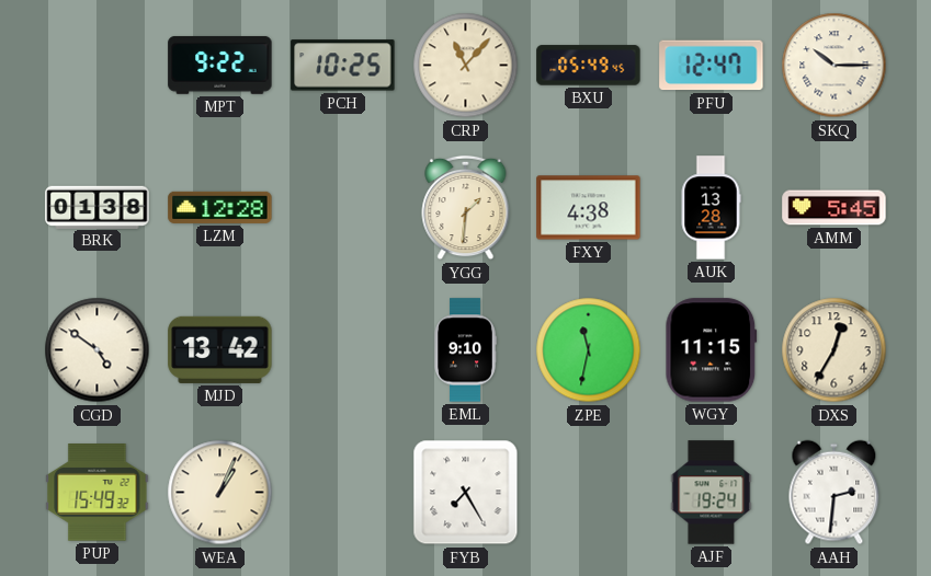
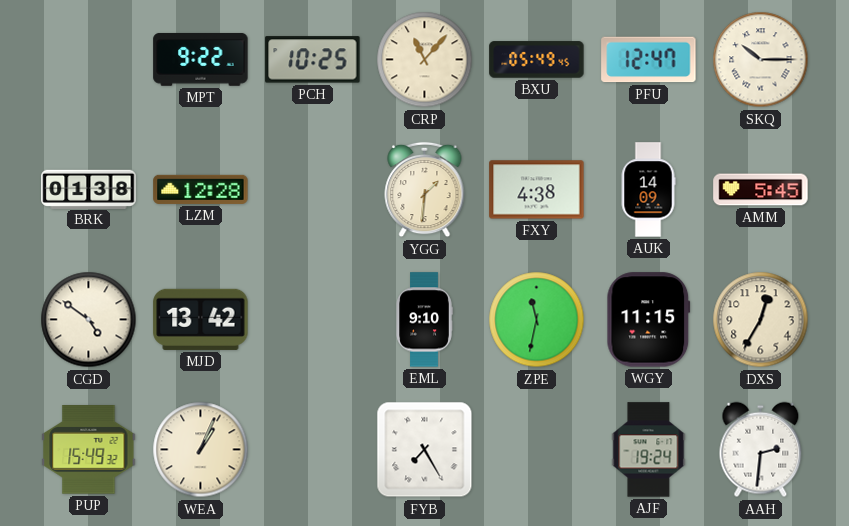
AUK: 13:28 -> 14:09 (648, 190)
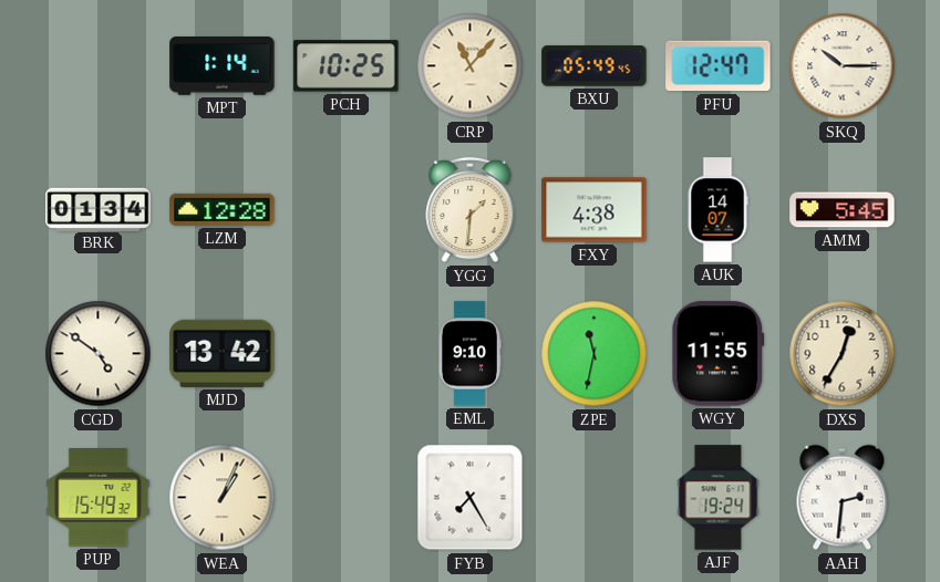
MPT: 9:22 -> 1:14 (223, 65)
BRK: 01:38 -> 01:34 (99, 209)
AUK: 14:09 -> 14:07 (717, 210)
WGY: 11:15 -> 11:55 (719, 354)
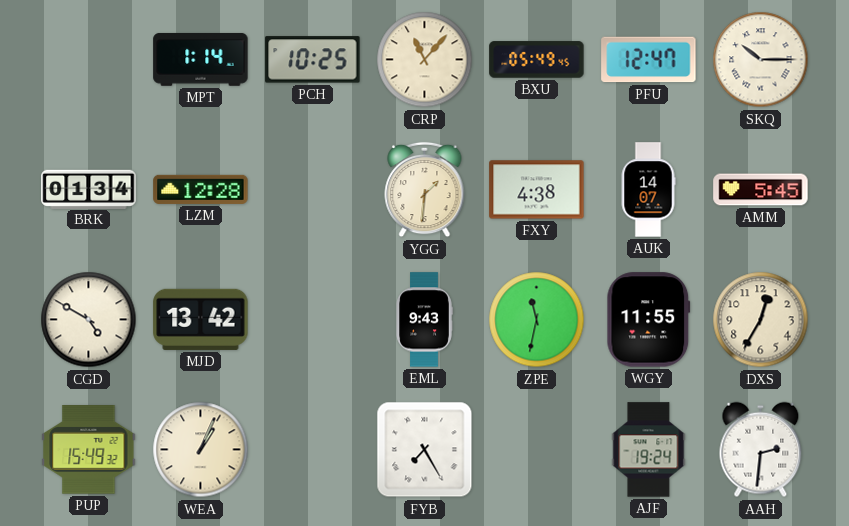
CGD: 4:51 -> 4:50 (89, 320)
EML: 9:10 -> 9:43 (424, 320)
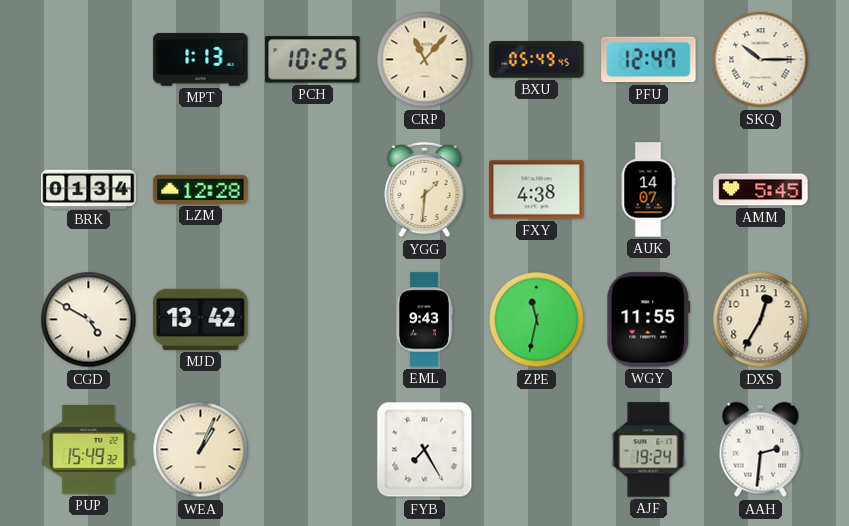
MPT: 1:14 -> 1:13 (201, 59)
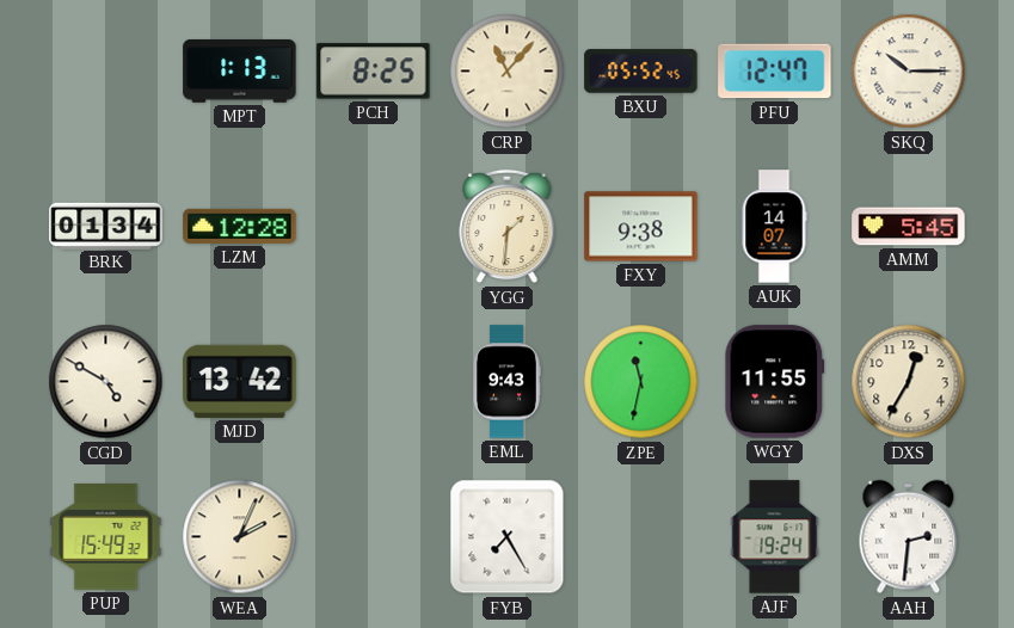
PCH: 10:25 -> 8:25 (374, 72)
BXU: 05:49 -> 05:52 (641, 72)
FXY: 4:38 -> 9:38 (641, 227)
WEA: 1:04 -> 2:04 (240, 537)
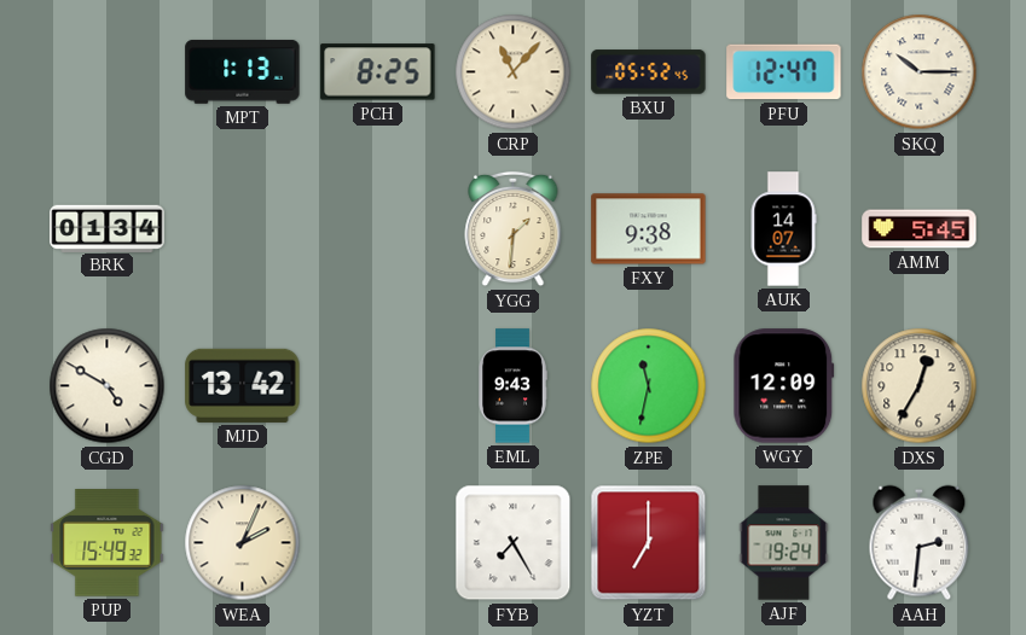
LZM: 12:28 -> none (240, 226)
WGY: 11:55 -> 12:09 (784, 386)
YZT: none -> 7:00 (649, 543)
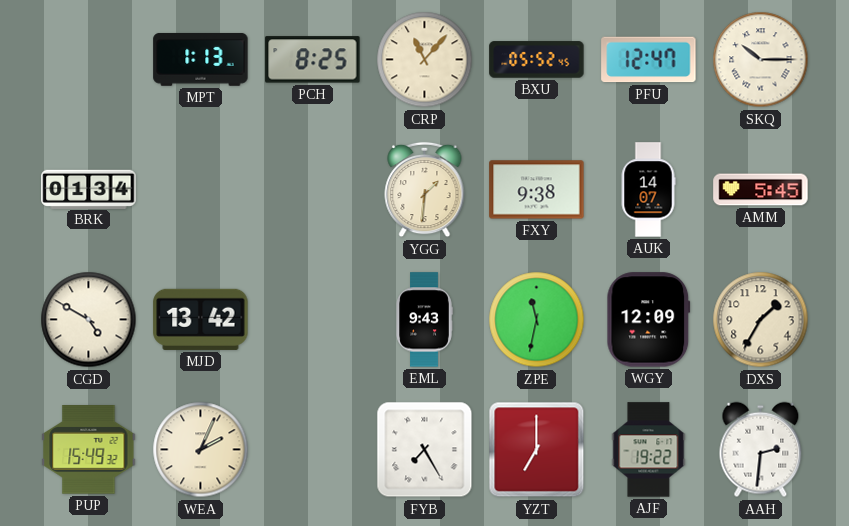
DXS: 12:35 -> 1:35 (761, 320)
AJF: 19:24 -> 19:22 (649, 450)
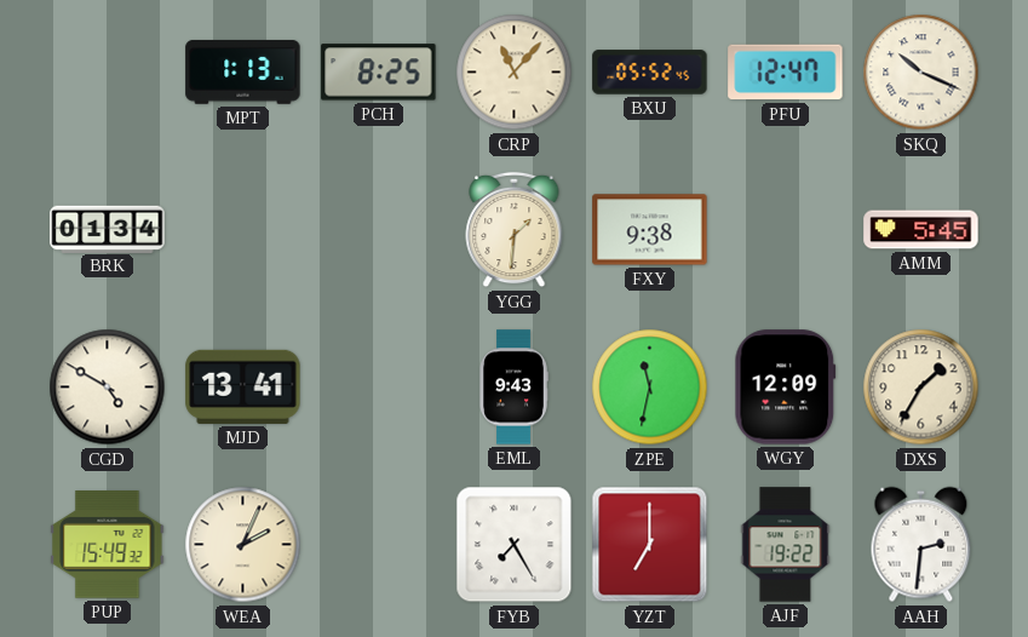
SKQ: 10:15 -> 10:19 (921, 73)
AUK: 14:07 -> none (648, 190)
MJD: 13:42 -> 13:41 (243, 386)
